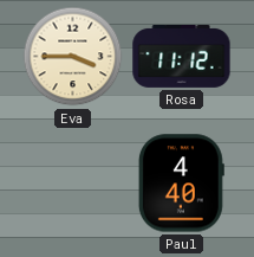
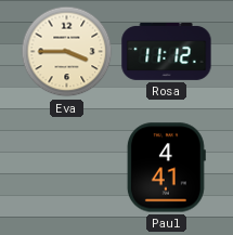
Paul: 4:40 -> 4:41 (166, 168)
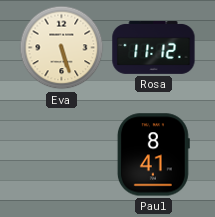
Eva: 3:45 -> 5:27 (62, 48)
Paul: 4:41 -> 8:41 (153, 155)
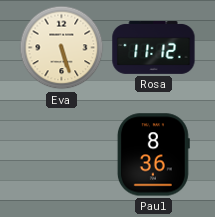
Paul: 8:41 -> 8:36 (153, 155)
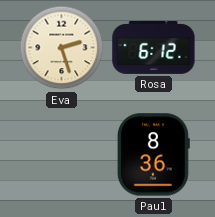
Eva: 5:27 -> 2:27 (62, 48)
Rosa: 11:12 -> 6:12 (154, 47)
